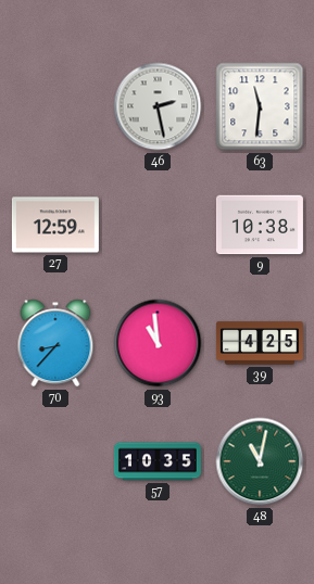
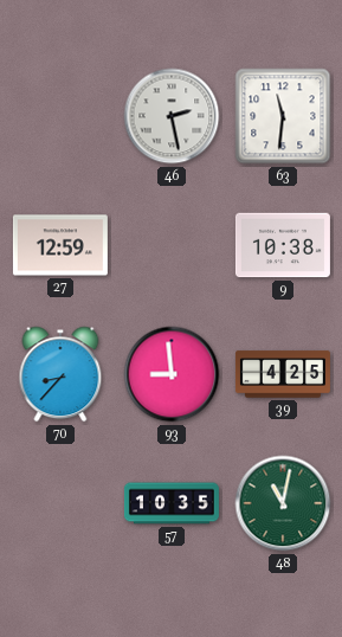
93: 10:59 -> 8:59 (172, 374)
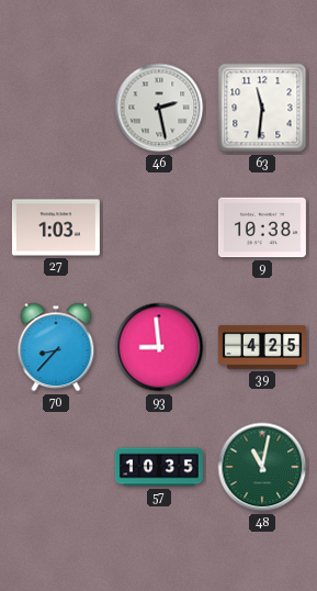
27: 12:59 -> 1:03 (56, 227)
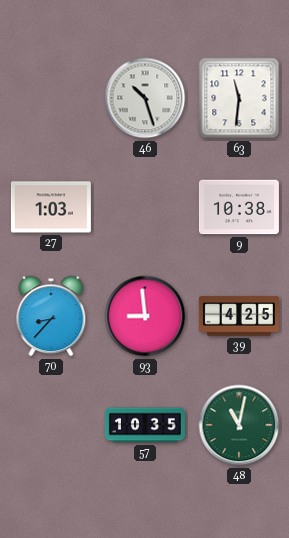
46: 2:28 -> 10:27 (145, 98)
